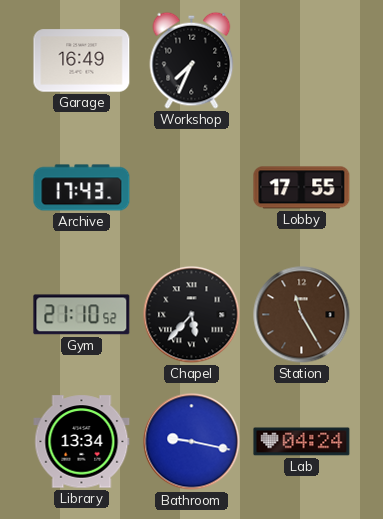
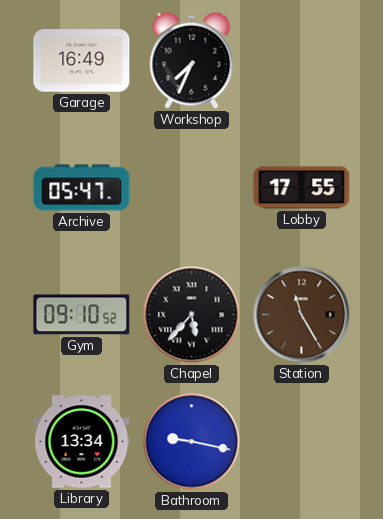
Archive: 17:43 -> 05:47 (82, 188)
Gym: 21:10 -> 09:10 (82, 315)
Lab: 04:24 -> none (302, 442)
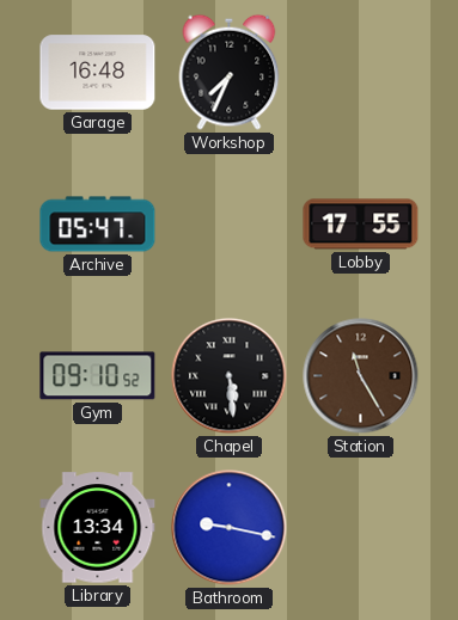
Garage: 16:49 -> 16:48 (98, 73)
Chapel: 5:37 -> 5:29 (230, 376)
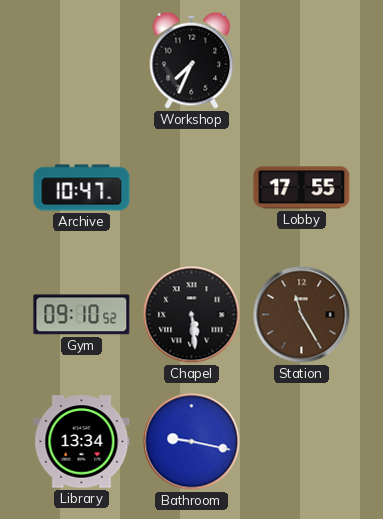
Garage: 16:48 -> none (98, 73)
Archive: 05:47 -> 10:47 (82, 188)
